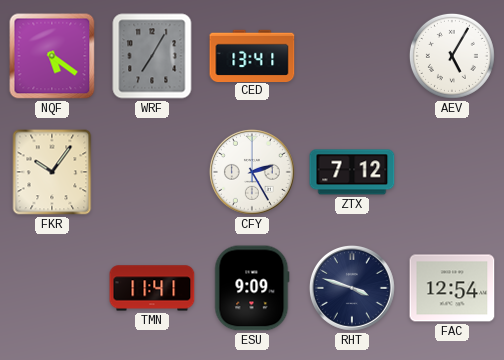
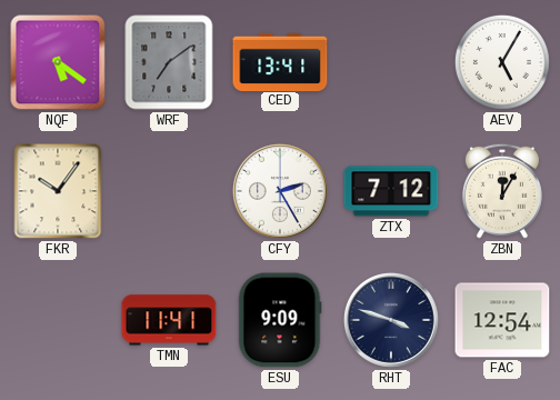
WRF: 7:05 -> 7:09 (169, 62)
ZBN: none -> 12:05 (502, 191)
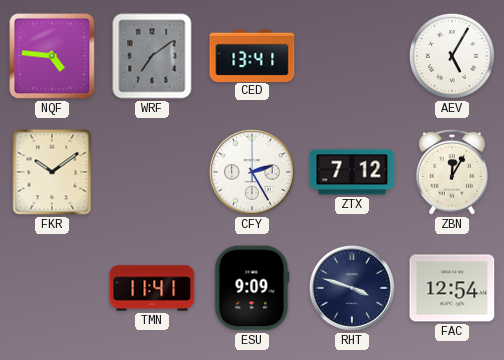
NQF: 5:21 -> 4:46 (52, 56)
FKR: 10:06 -> 10:09 (52, 172)
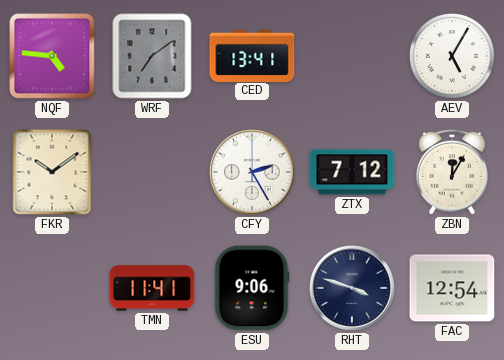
ESU: 9:09 -> 9:06 (252, 288)
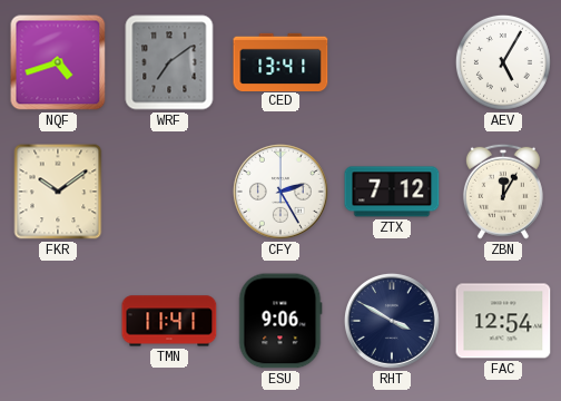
NQF: 4:46 -> 4:42 (58, 62)
RHT: 3:48 -> 3:50 (392, 321)
